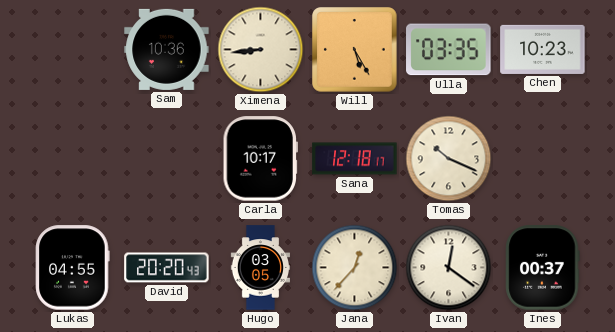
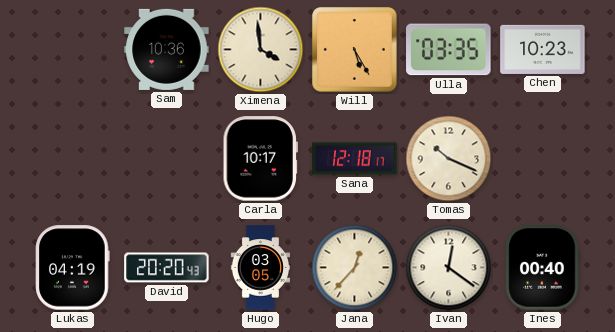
Ximena: 8:44 -> 3:59 (261, 50)
Lukas: 04:55 -> 04:19 (73, 268)
Ines: 00:37 -> 00:40 (543, 268)
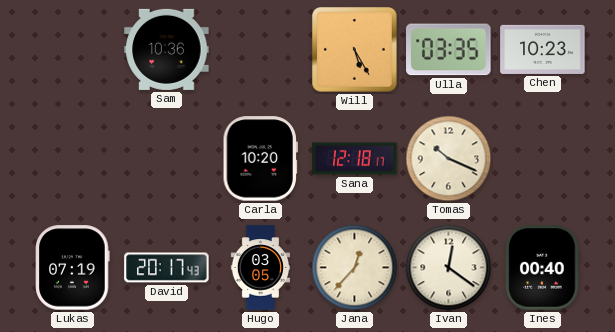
Ximena: 3:59 -> none (261, 50)
Carla: 10:17 -> 10:20 (260, 159)
Lukas: 04:19 -> 07:19 (73, 268)
David: 20:20 -> 20:17 (167, 268)
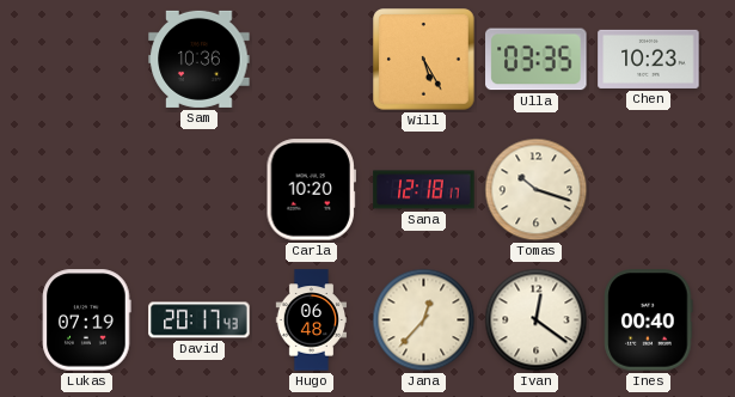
Tomas: 10:19 -> 10:18 (537, 190)
Hugo: 03:05 -> 06:48 (311, 320)
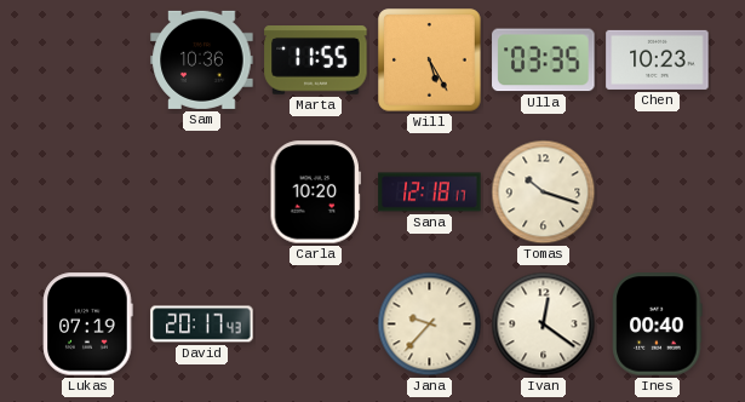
Marta: none -> 11:55 (316, 61)
Hugo: 06:48 -> none (311, 320)
Jana: 12:37 -> 9:37 (430, 325)
